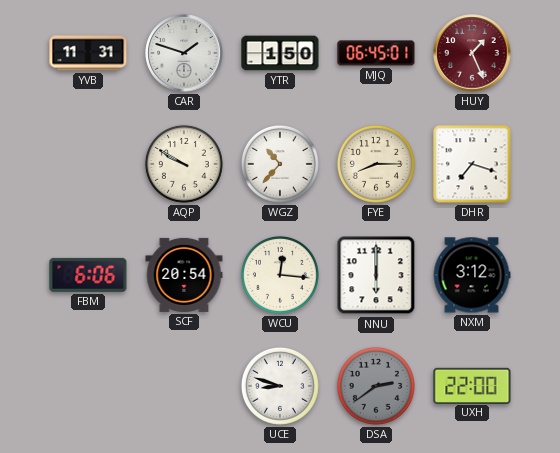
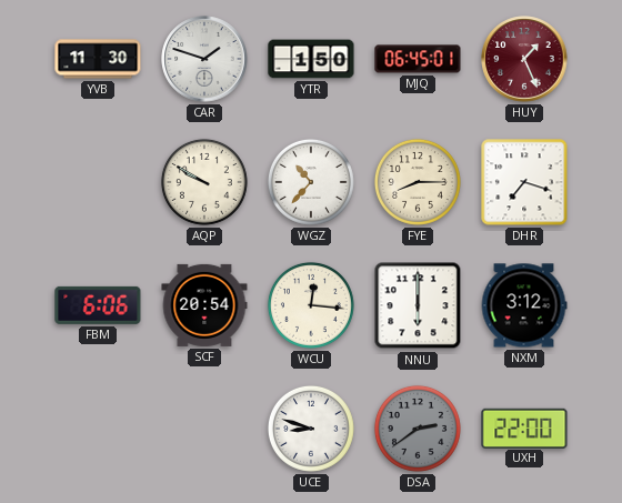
YVB: 11:31 -> 11:30 (98, 59)
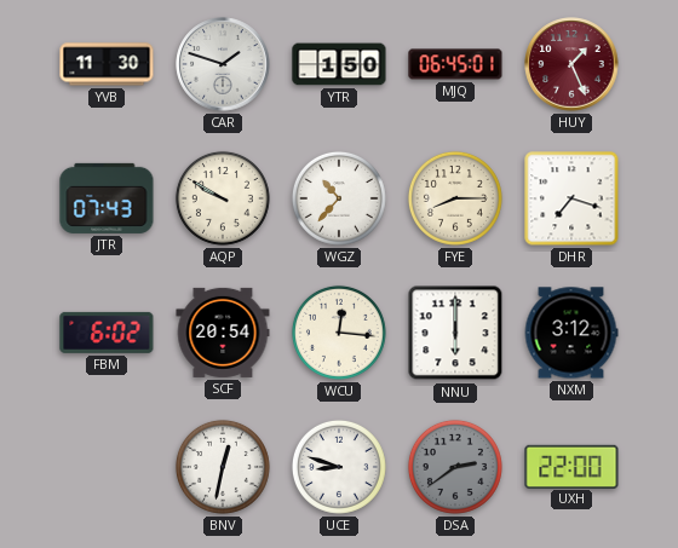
JTR: none -> 07:43 (107, 198)
FBM: 6:06 -> 6:02 (107, 333)
BNV: none -> 12:32 (223, 467)
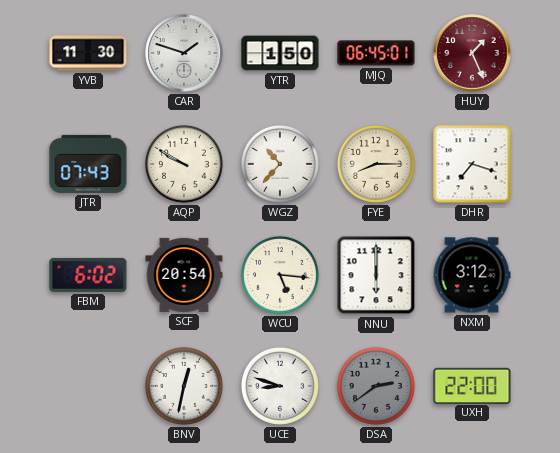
WCU: 12:16 -> 5:16 (280, 275)
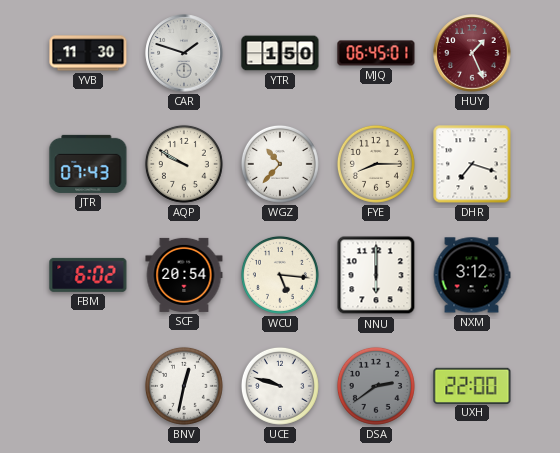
UCE: 8:48 -> 9:48 (280, 386)
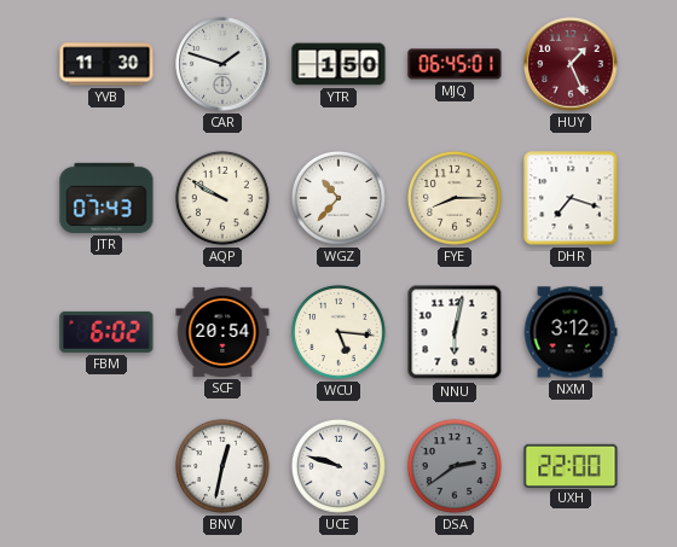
NNU: 6:00 -> 6:02 (455, 332)
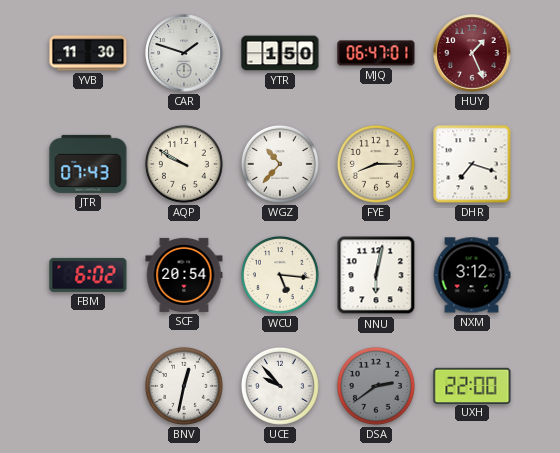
MJQ: 06:45 -> 06:47 (376, 53)
UCE: 9:48 -> 9:53 (280, 386)
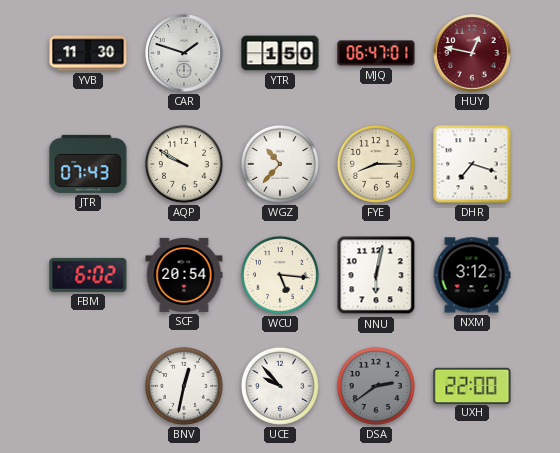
HUY: 1:26 -> 12:47 (472, 53)
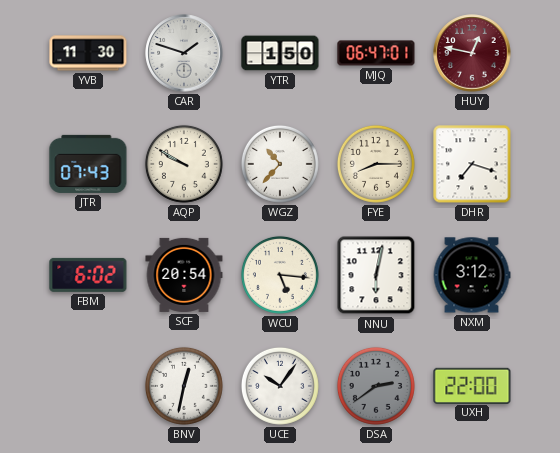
UCE: 9:53 -> 10:06 (280, 386)
